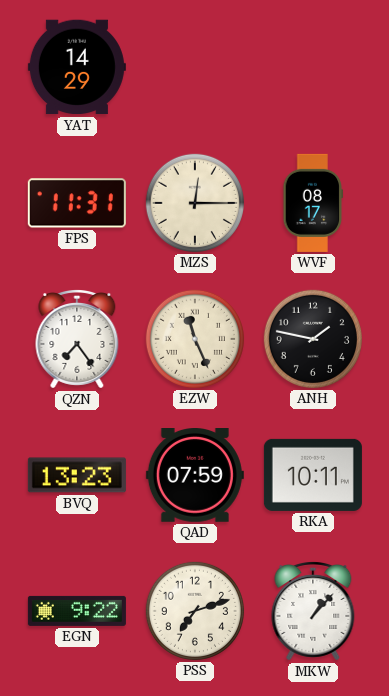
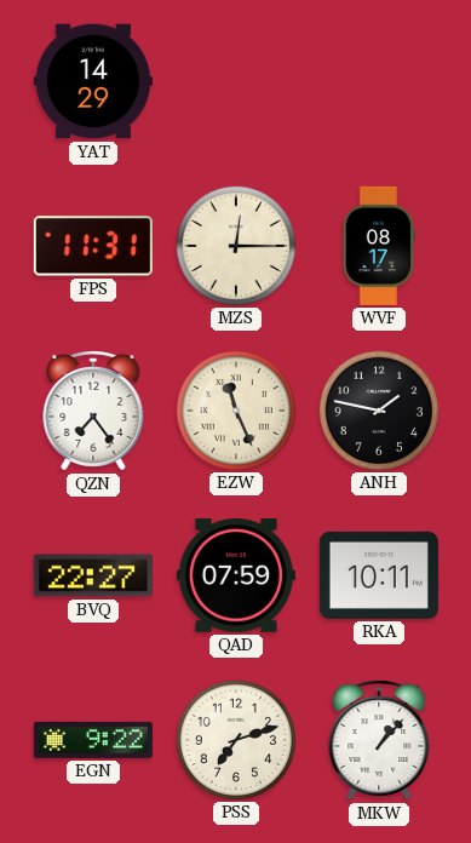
BVQ: 13:23 -> 22:27 (93, 575)
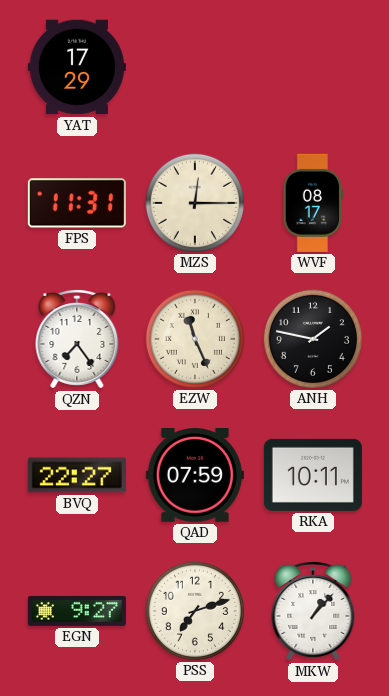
YAT: 14:29 -> 17:29 (77, 67)
EGN: 9:22 -> 9:27 (77, 611)
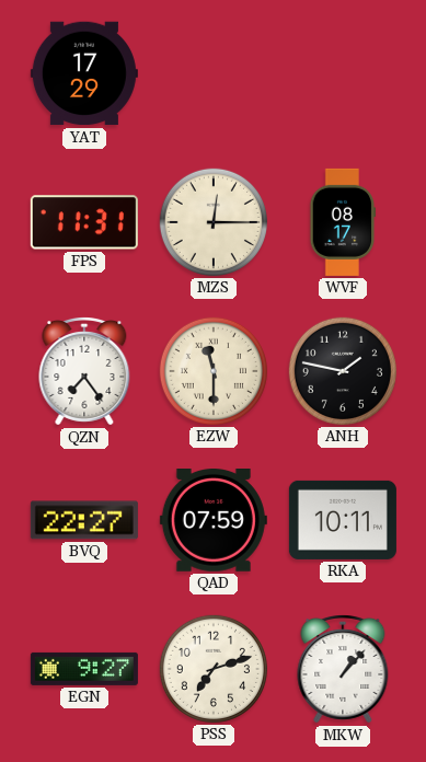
EZW: 11:26 -> 11:30 (214, 371)
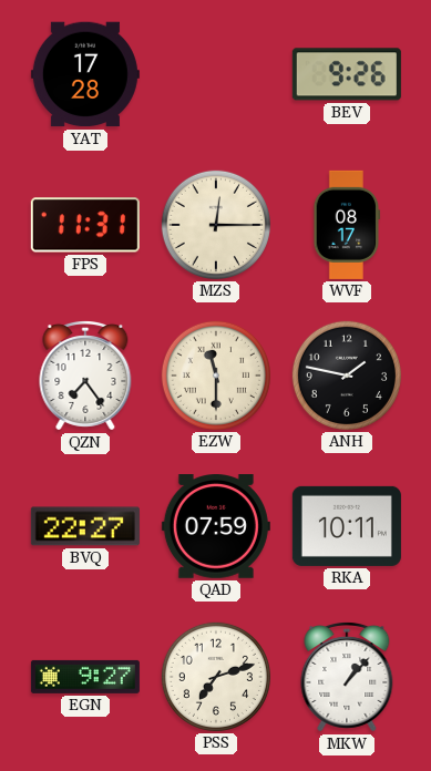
YAT: 17:29 -> 17:28 (85, 74)
BEV: none -> 9:26 (347, 74)
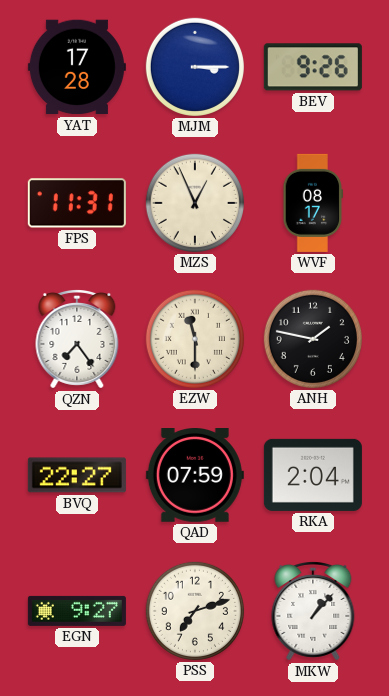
MJM: none -> 3:15 (195, 67)
MZS: 12:15 -> 12:56 (195, 203)
RKA: 10:11 -> 2:04 (313, 475)
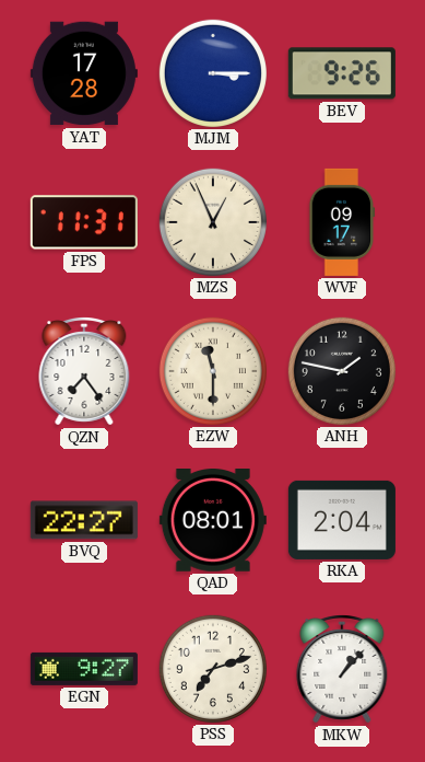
WVF: 08:17 -> 09:17 (342, 222)
QAD: 07:59 -> 08:01 (213, 521)
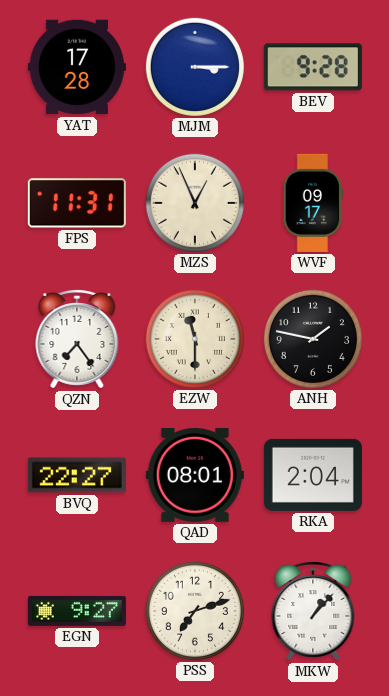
BEV: 9:26 -> 9:28 (313, 67)
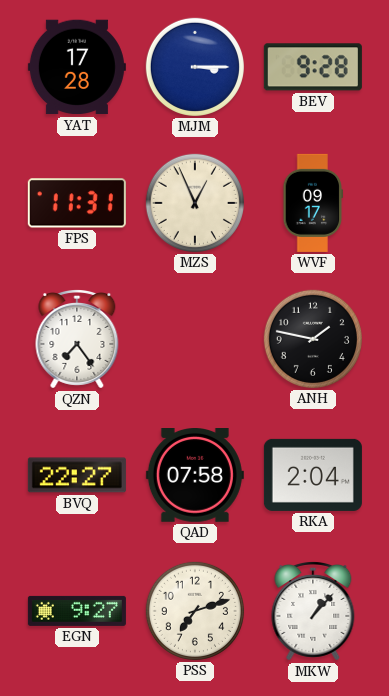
EZW: 11:30 -> none (195, 339)
QAD: 08:01 -> 07:58 (195, 476)
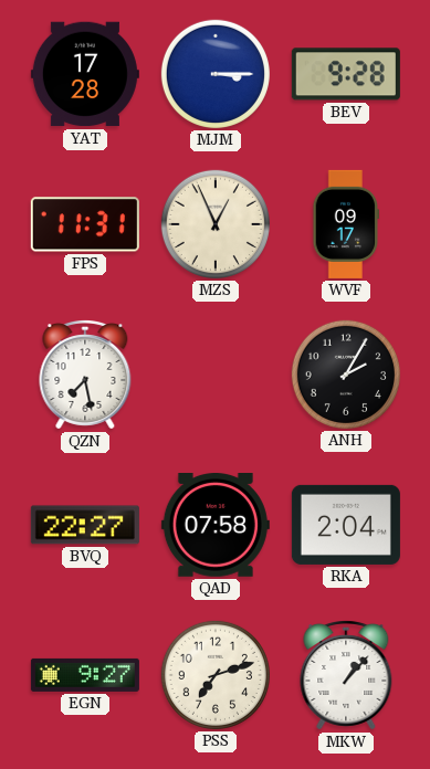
QZN: 7:24 -> 7:28 (85, 376)
ANH: 1:47 -> 2:05 (346, 375)
